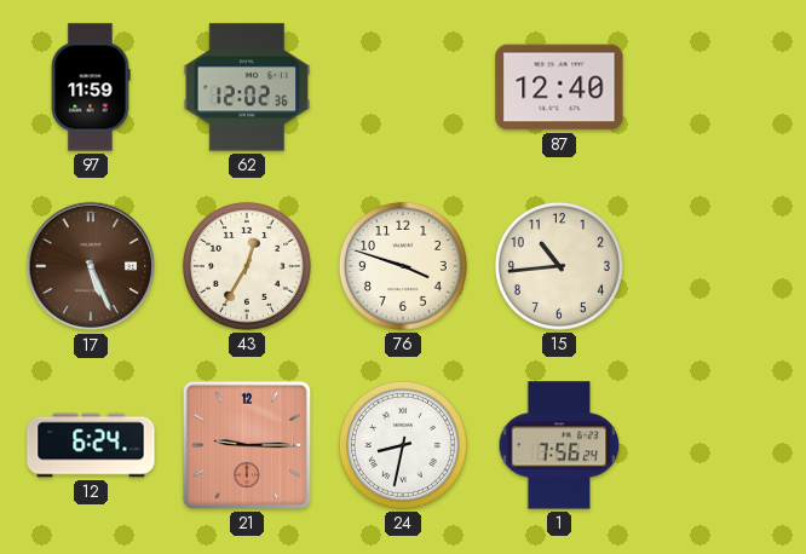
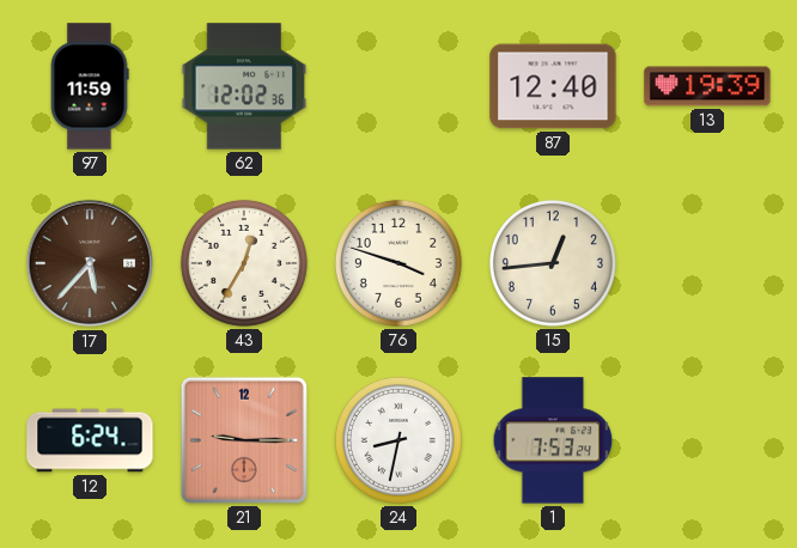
13: none -> 19:39 (707, 86)
17: 5:26 -> 5:37 (90, 263)
15: 10:44 -> 12:44 (553, 263)
1: 7:56 -> 7:53 (553, 440)
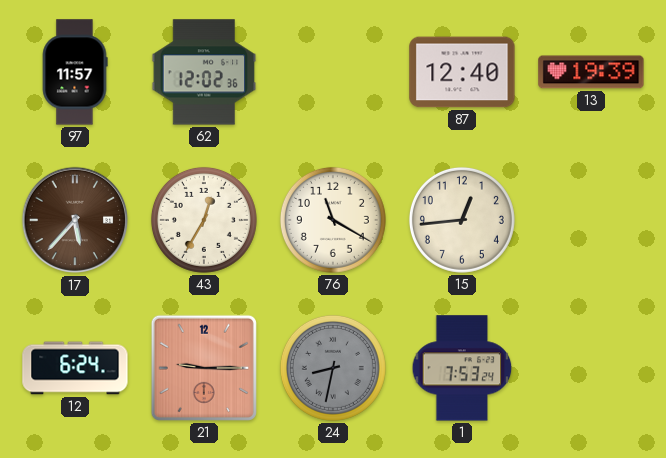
97: 11:59 -> 11:57 (75, 72)
76: 3:48 -> 11:20 (333, 220)
24 dial: white -> grey (333, 368)
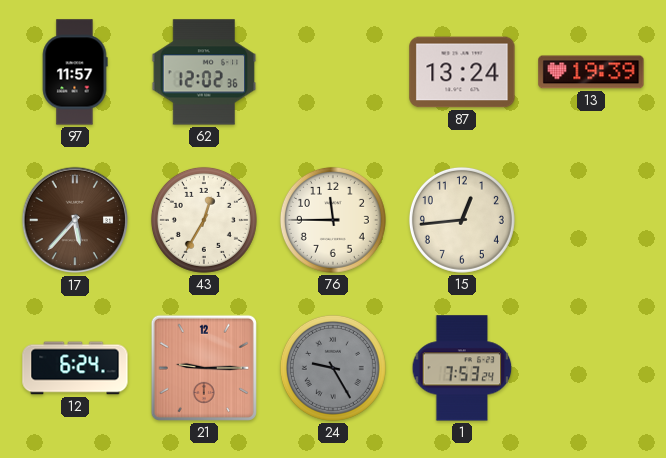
87: 12:40 -> 13:24 (462, 72)
76: 11:20 -> 11:45 (333, 220)
24: 8:32 -> 9:25 (333, 368)
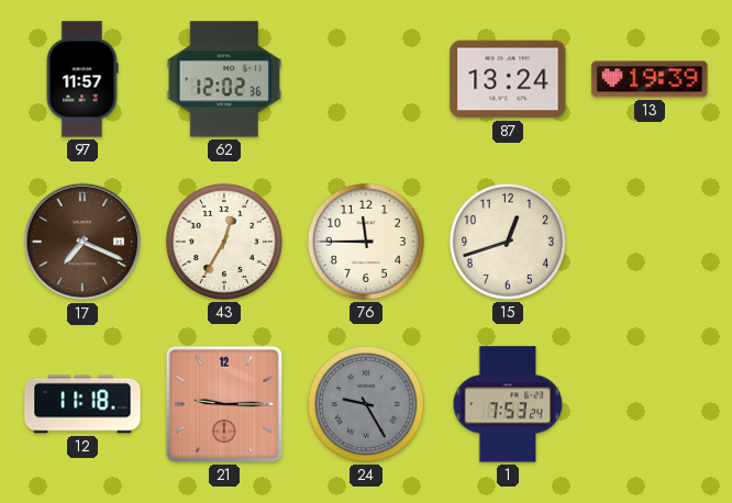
17: 5:37 -> 7:19 (82, 242)
15: 12:44 -> 12:42 (508, 242)
12: 6:24 -> 11:18 (82, 404)
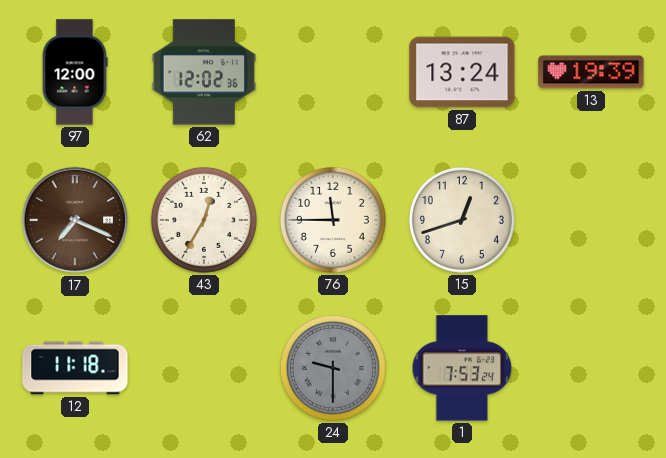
97: 11:57 -> 12:00 (75, 72)
21: 9:15 -> none (224, 404)
24: 9:25 -> 9:30 (333, 368)
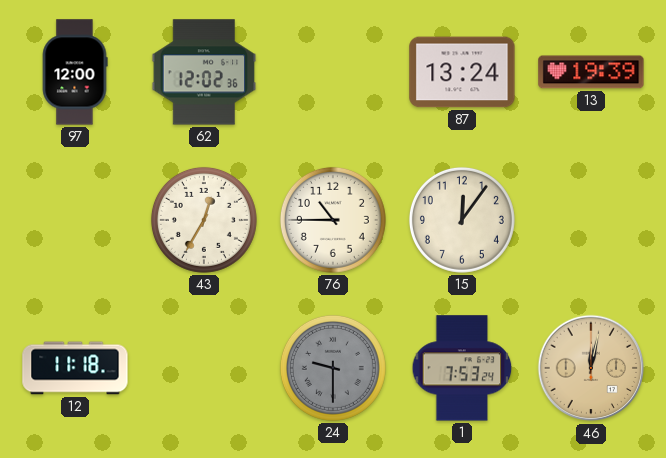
17: 7:19 -> none (75, 220)
76: 11:45 -> 10:45 (333, 220)
15: 12:42 -> 12:06 (462, 220)
46: none -> 12:02 (591, 368)
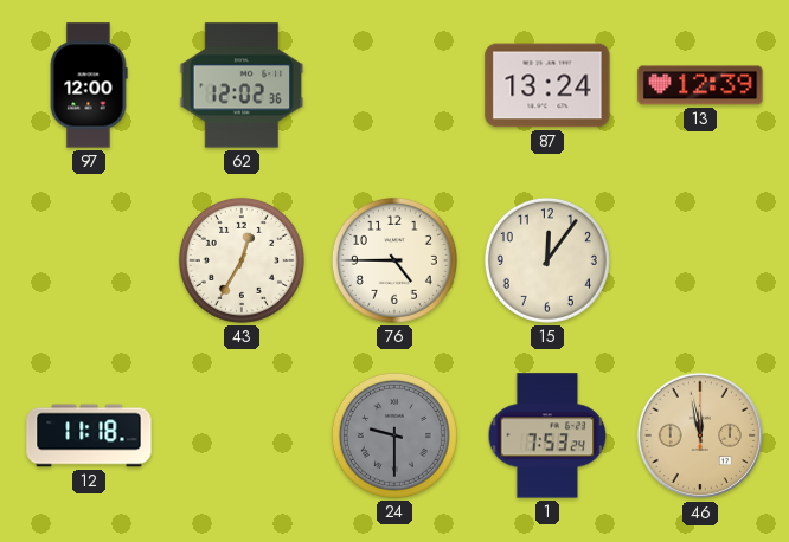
13: 19:39 -> 12:39 (700, 85)
76: 10:45 -> 4:45 (394, 260)
46: 12:02 -> 11:58 (700, 435)
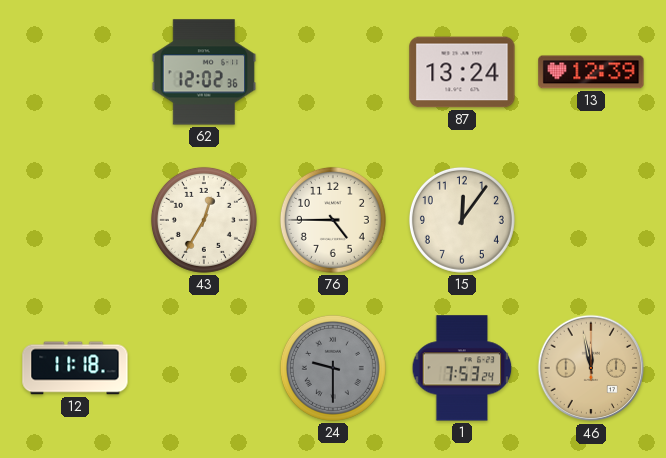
97: 12:00 -> none (89, 85)
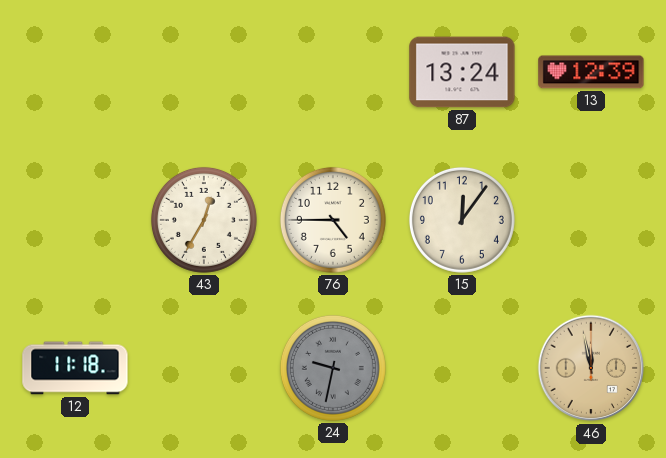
62: 12:02 -> none (204, 72)
24: 9:30 -> 9:32 (333, 368)
1: 7:53 -> none (462, 368)
